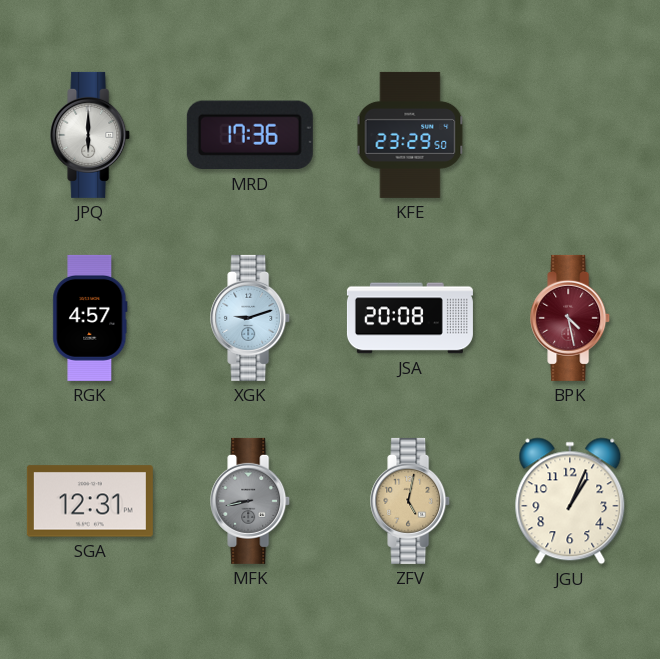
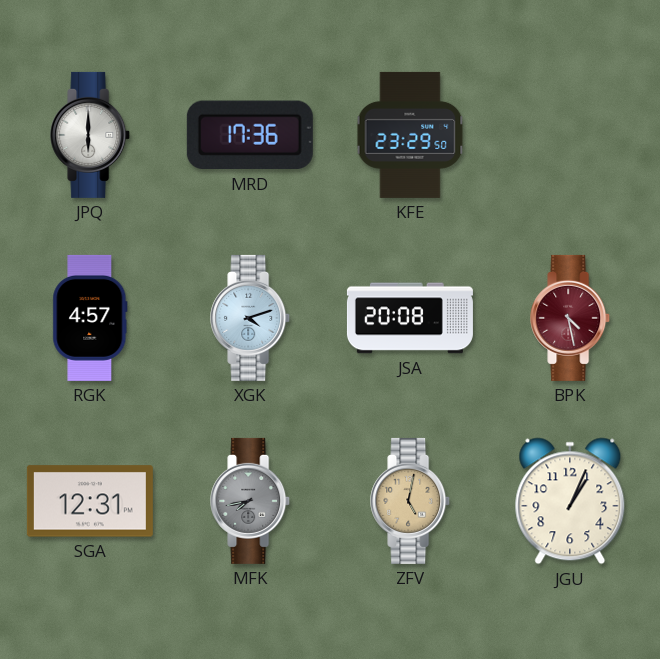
XGK: 9:12 -> 4:12 (251, 318)
MFK: 8:43 -> 7:43 (251, 501)
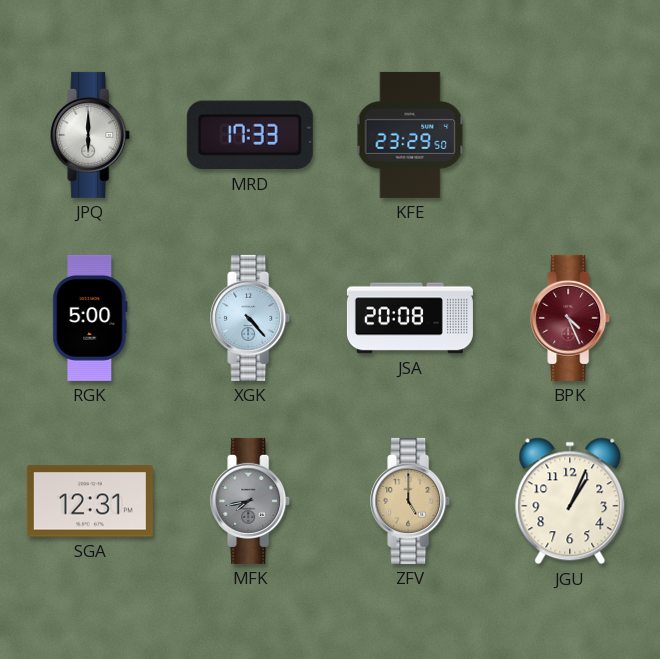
MRD: 17:36 -> 17:33 (250, 135)
RGK: 4:57 -> 5:00 (90, 318)
XGK: 4:12 -> 4:23 (251, 318)
BPK: 4:28 -> 4:26 (571, 318)
ZFV: 5:02 -> 5:00 (411, 501)
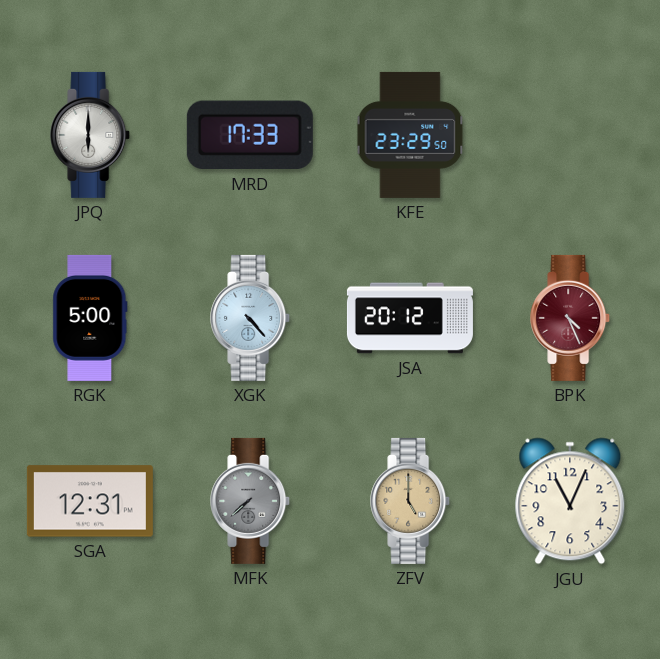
JSA: 20:08 -> 20:12 (410, 318)
MFK: 7:43 -> 7:38 (251, 501)
JGU: 1:04 -> 11:04 (570, 501)
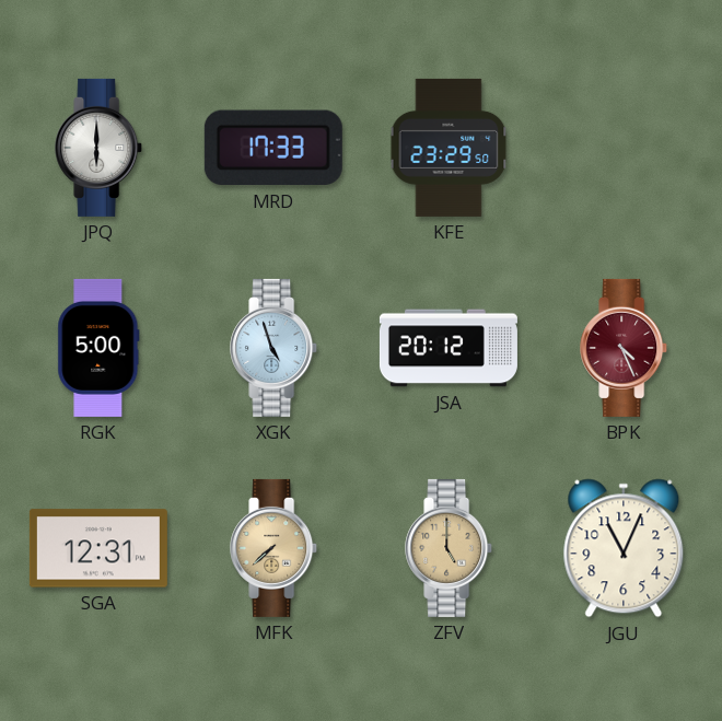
XGK: 4:23 -> 4:57 (275, 348)
MFK dial: grey -> champagne (275, 548)
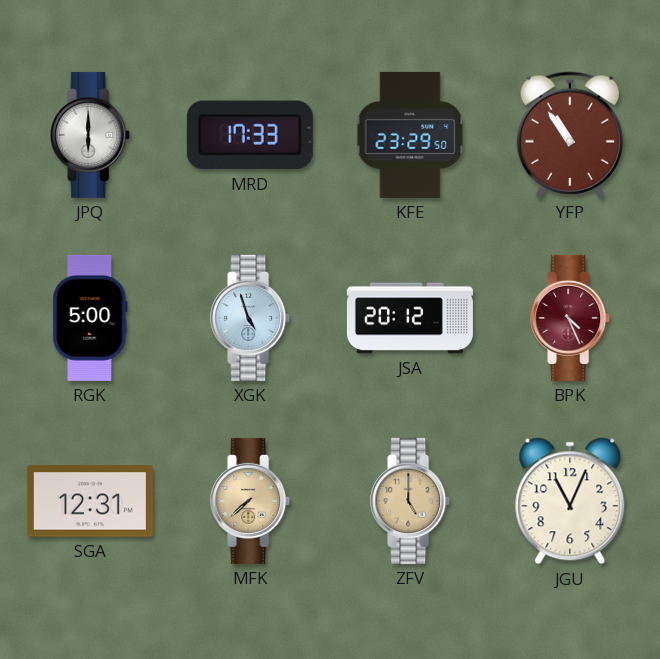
YFP: none -> 10:54 (569, 135)
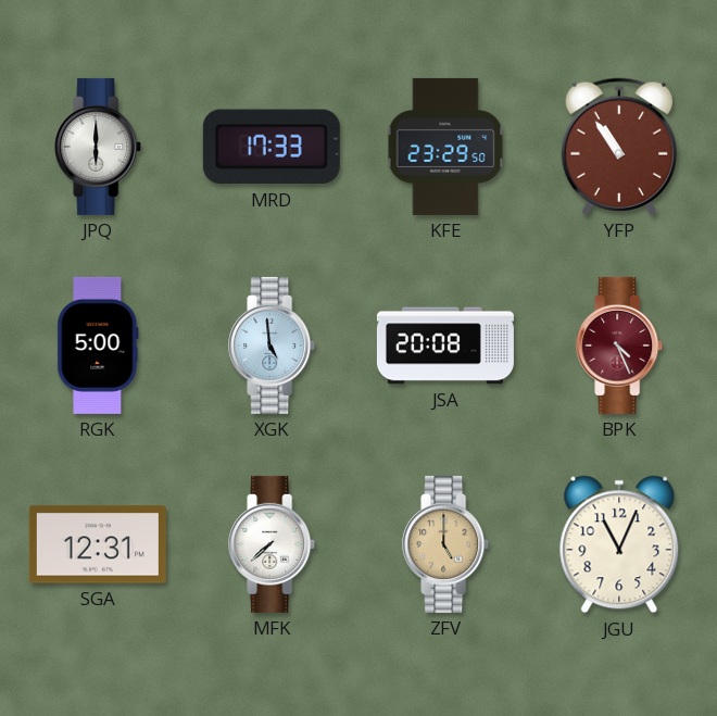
XGK: 4:57 -> 4:59 (273, 346)
JSA: 20:12 -> 20:08 (445, 346)
MFK dial: champagne -> white (273, 544)
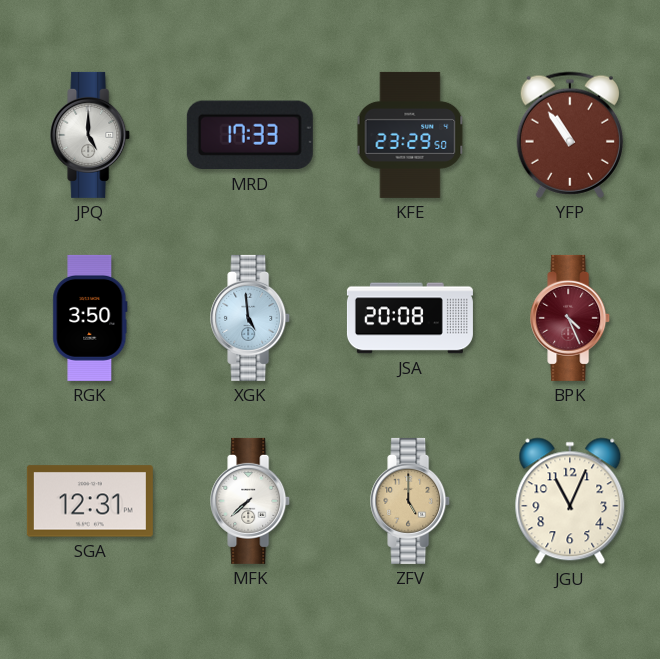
JPQ: 6:00 -> 5:00 (91, 135)
RGK: 5:00 -> 3:50 (90, 318)
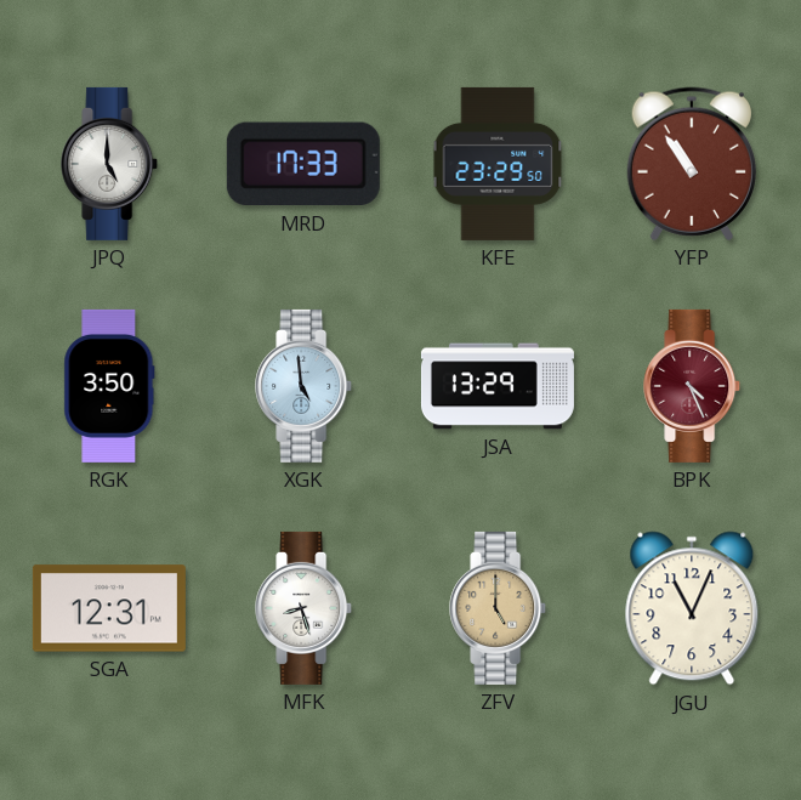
JSA: 20:08 -> 13:29 (498, 386)
MFK: 7:38 -> 8:27 (305, 608)
